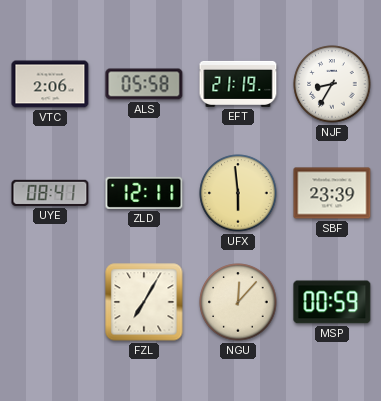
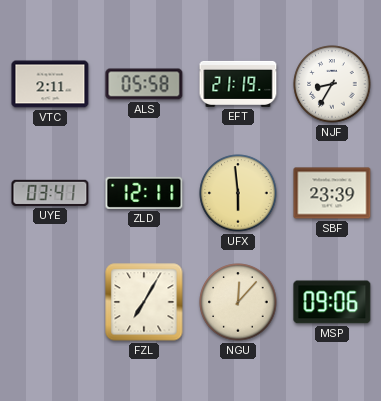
VTC: 2:06 -> 2:11 (50, 84)
UYE: 08:41 -> 03:41 (50, 193)
MSP: 00:59 -> 09:06 (332, 302)
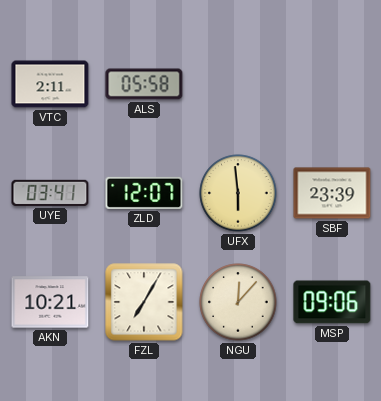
EFT: 21:19 -> none (238, 84)
NJF: 8:35 -> none (332, 84)
ZLD: 12:11 -> 12:07 (144, 193)
AKN: none -> 10:21 (50, 302)
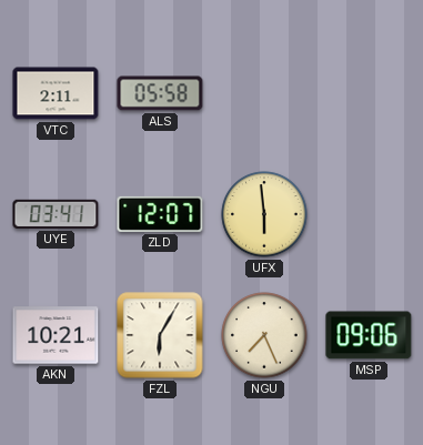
SBF: 23:39 -> none (332, 193)
FZL: 7:05 -> 6:05 (160, 335)
NGU: 12:07 -> 7:26 (264, 335)
